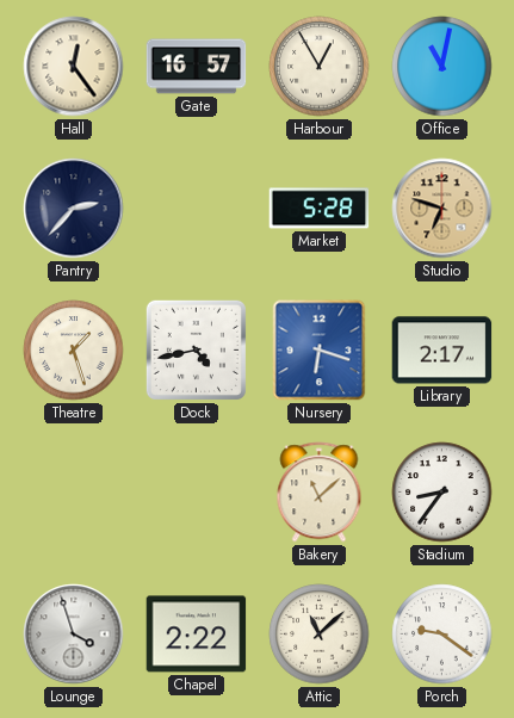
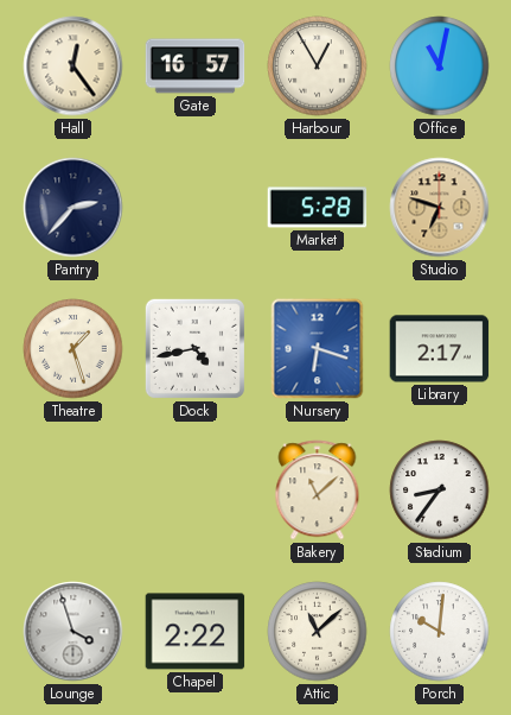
Porch: 9:21 -> 10:01 (440, 632)
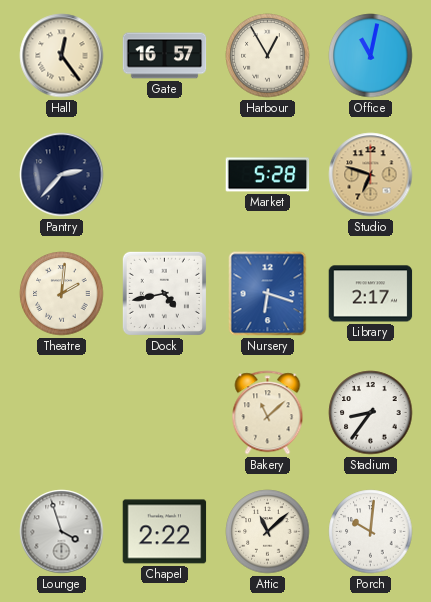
Theatre: 1:27 -> 2:01 (62, 294)
